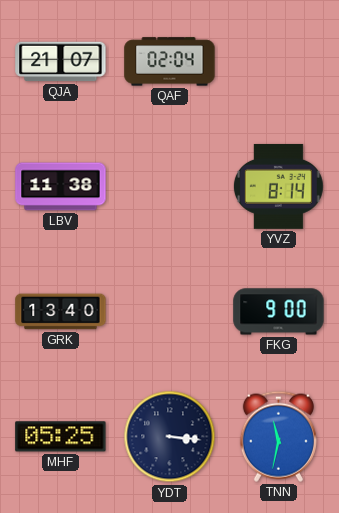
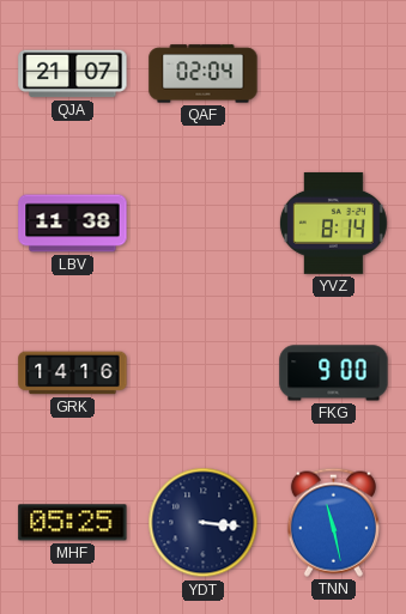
GRK: 13:40 -> 14:16 (73, 373)
TNN: 11:32 -> 11:28 (333, 522)
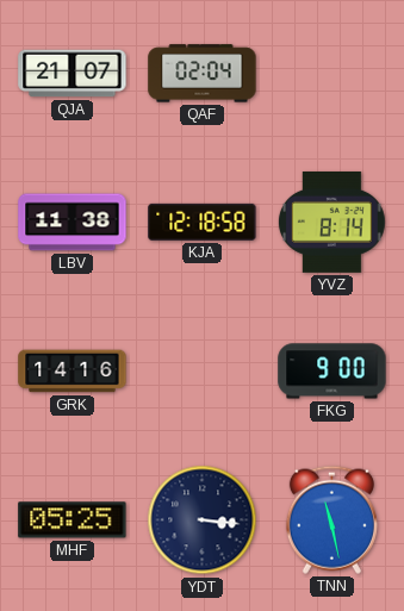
KJA: none -> 12:18 (203, 222)
